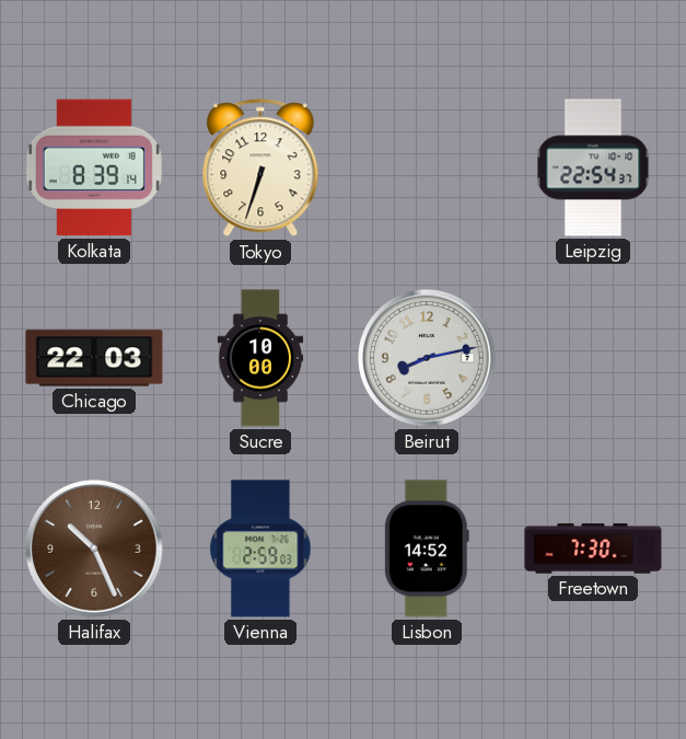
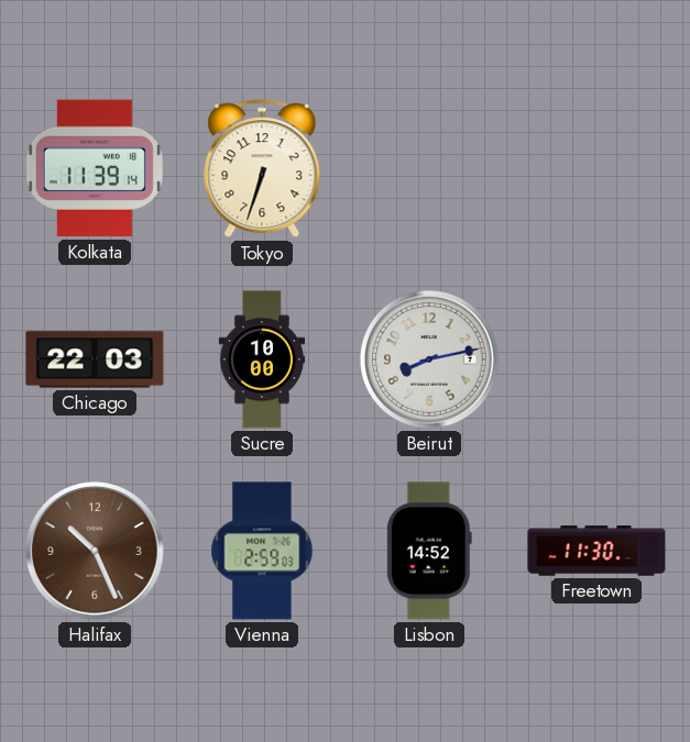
Kolkata: 8:39 -> 11:39 (95, 168)
Leipzig: 22:54 -> none (593, 168)
Freetown: 7:30 -> 11:30 (596, 551)
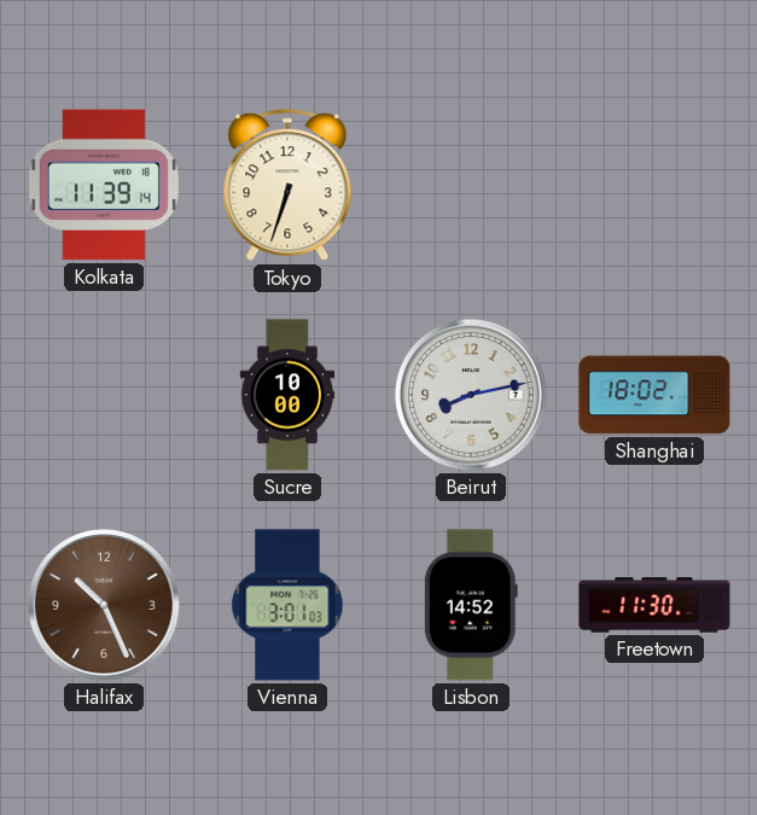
Chicago: 22:03 -> none (95, 359)
Shanghai: none -> 18:02 (654, 395)
Vienna: 2:59 -> 3:01 (287, 605)
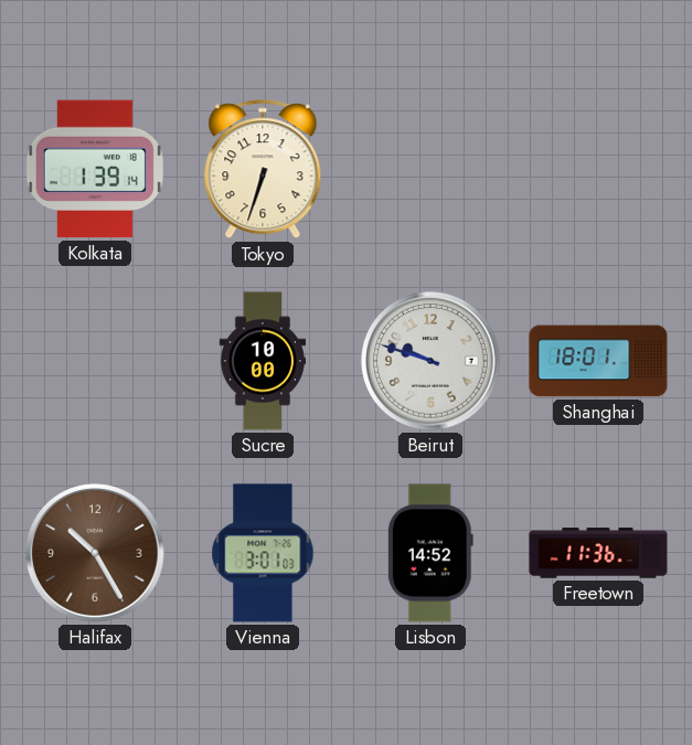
Kolkata: 11:39 -> 1:39 (95, 169)
Beirut: 8:13 -> 9:48 (430, 361)
Shanghai: 18:02 -> 18:01 (598, 361)
Halifax: 10:26 -> 10:25 (95, 553)
Freetown: 11:30 -> 11:36 (598, 553)
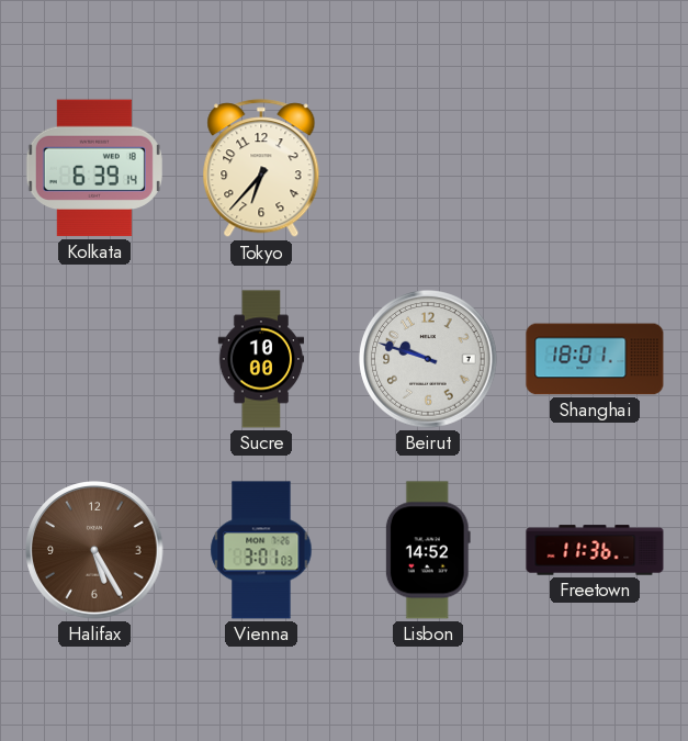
Kolkata: 1:39 -> 6:39 (94, 168)
Tokyo: 6:33 -> 6:37 (261, 169)
Halifax: 10:25 -> 5:25 (94, 550)
